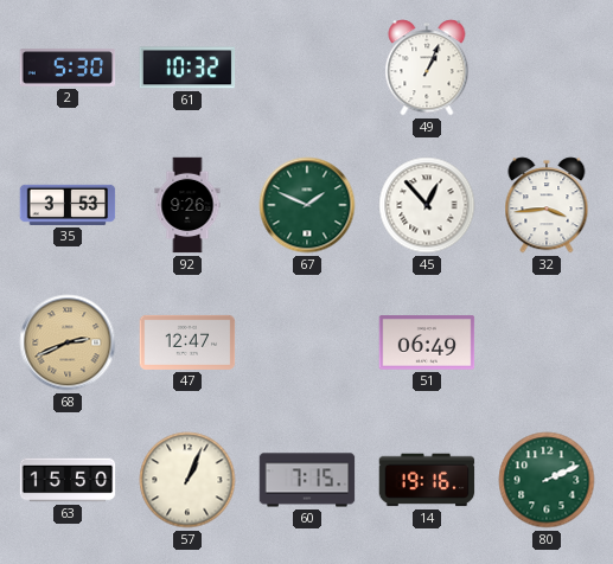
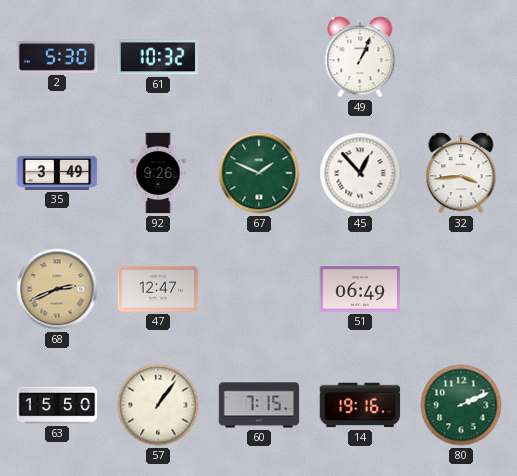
35: 3:53 -> 3:49 (57, 173)
57: 1:04 -> 1:06 (158, 405)
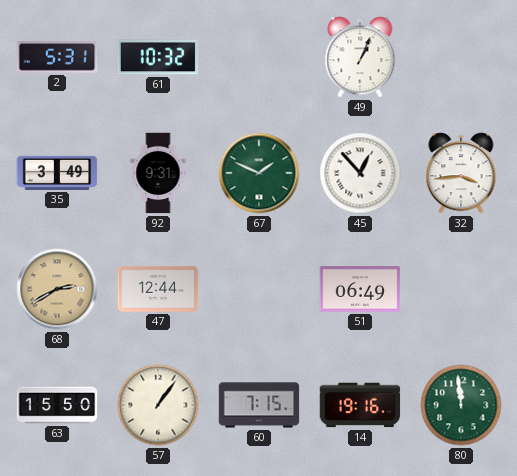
2: 5:30 -> 5:31 (57, 58)
92: 9:26 -> 9:31 (158, 173)
68: 2:41 -> 2:40 (57, 289)
47: 12:47 -> 12:44 (158, 289)
80: 2:11 -> 11:59 (461, 405)
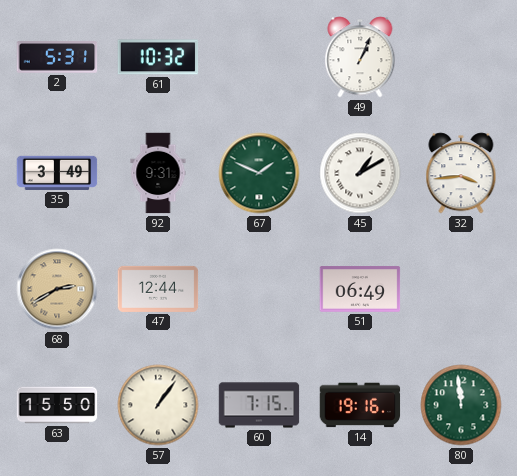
45: 12:53 -> 1:10 (360, 173)
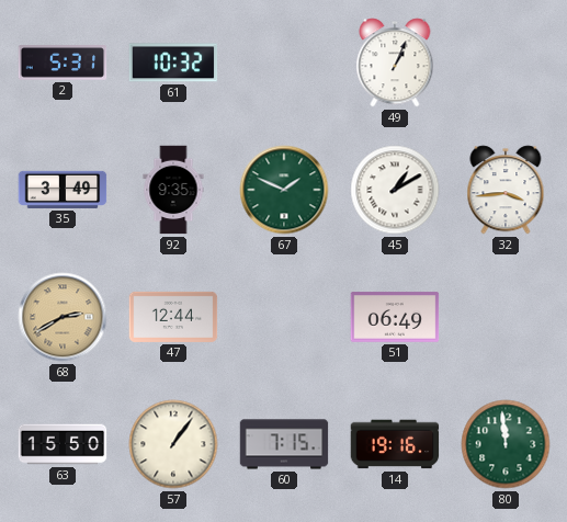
92: 9:31 -> 9:35 (173, 190)
